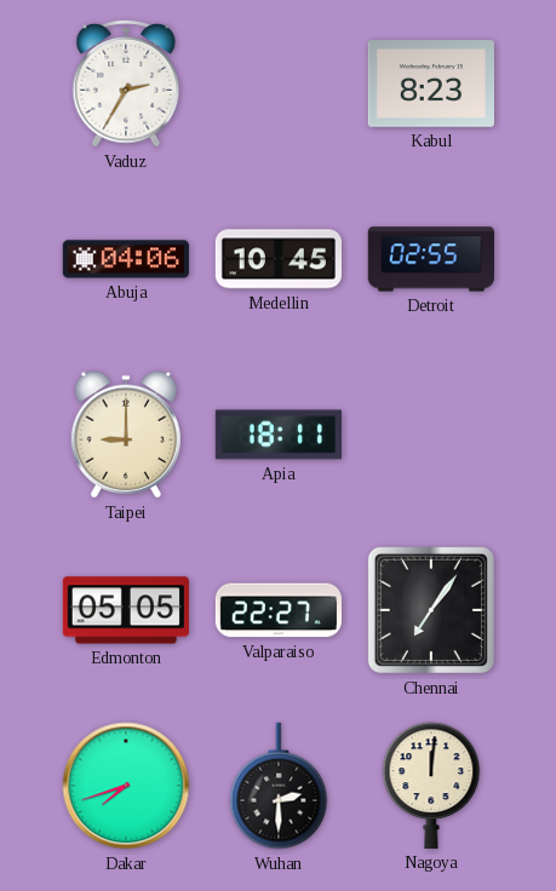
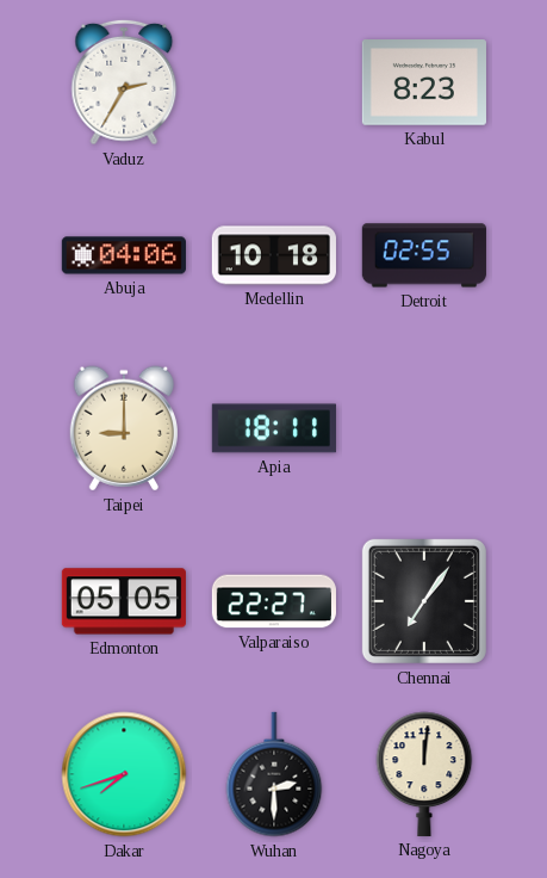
Medellin: 10:45 -> 10:18 (274, 255)
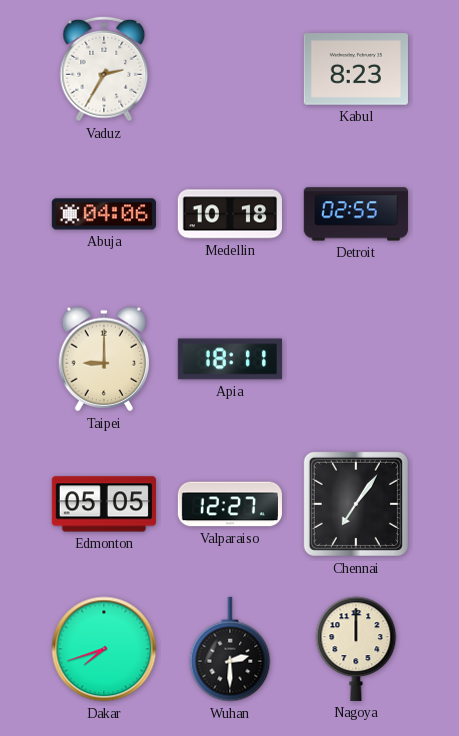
Valparaiso: 22:27 -> 12:27 (230, 504)
Nagoya: 12:01 -> 12:00 (356, 649)
